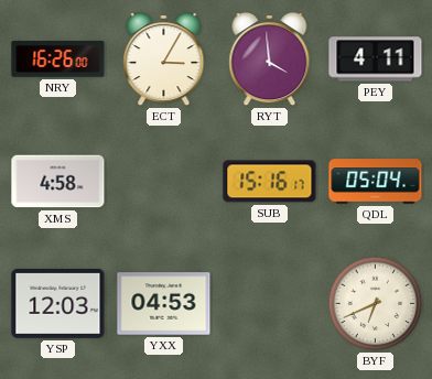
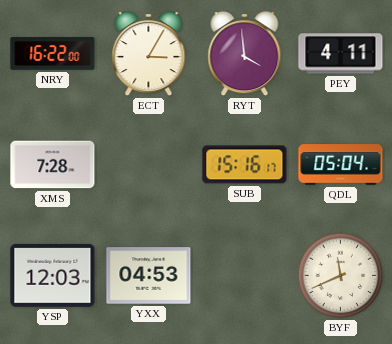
NRY: 16:26 -> 16:22 (53, 54)
XMS: 4:58 -> 7:28 (53, 165)
BYF: 6:41 -> 11:41 (341, 276)
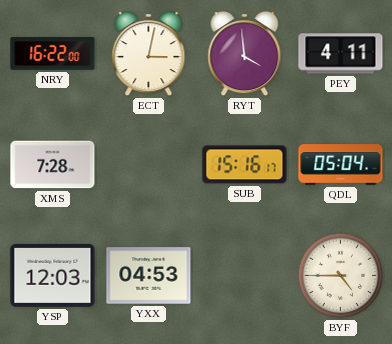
ECT: 3:05 -> 3:02 (149, 55)
BYF: 11:41 -> 4:45 (341, 276)
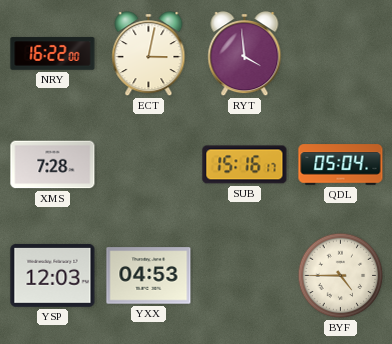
PEY: 4:11 -> none (341, 54)
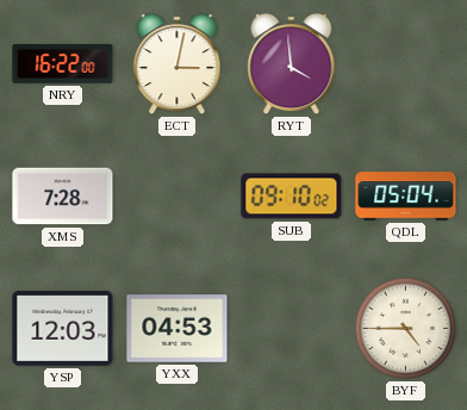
SUB: 15:16 -> 09:10 (292, 197)
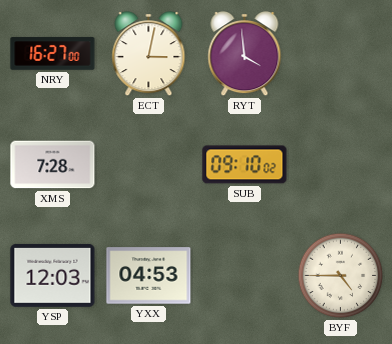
NRY: 16:22 -> 16:27 (53, 54)
QDL: 05:04 -> none (406, 197)
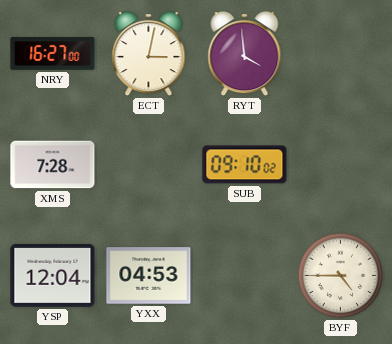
YSP: 12:03 -> 12:04 (53, 275)
